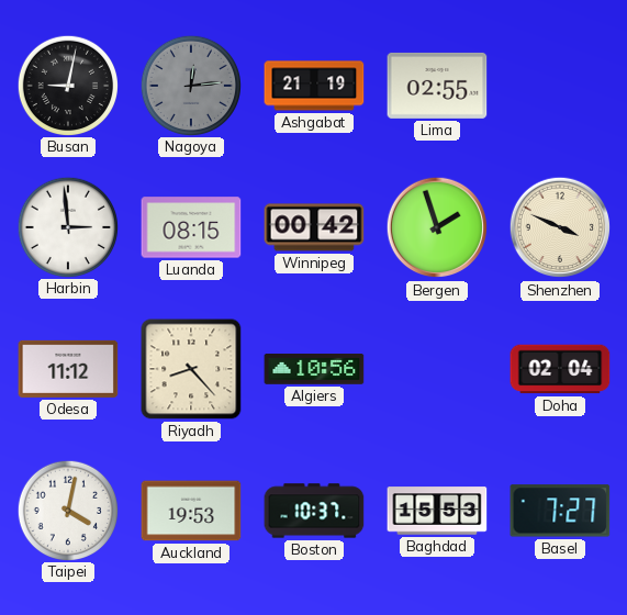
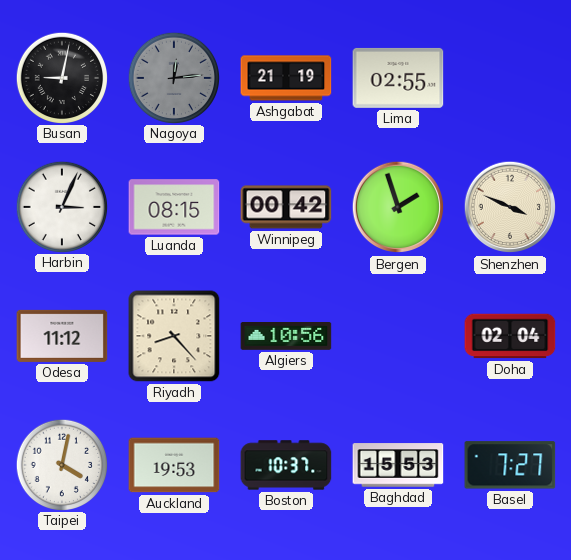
Harbin: 2:59 -> 3:04 (61, 206)
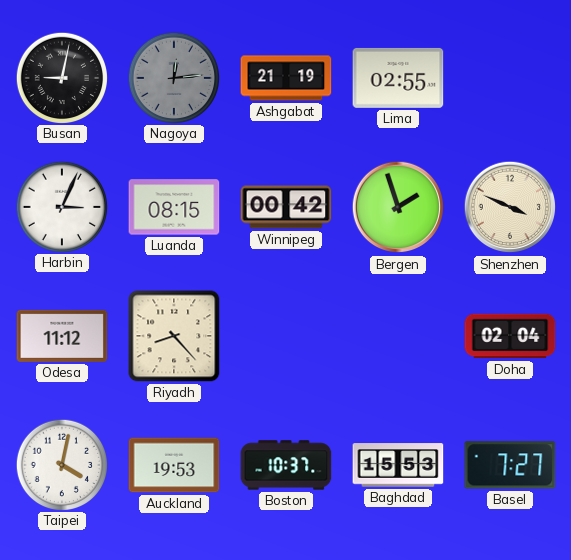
Algiers: 10:56 -> none (286, 337)
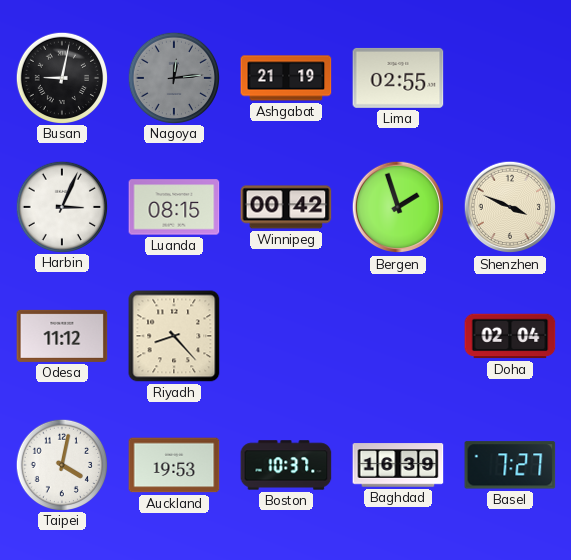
Baghdad: 15:53 -> 16:39 (398, 465)
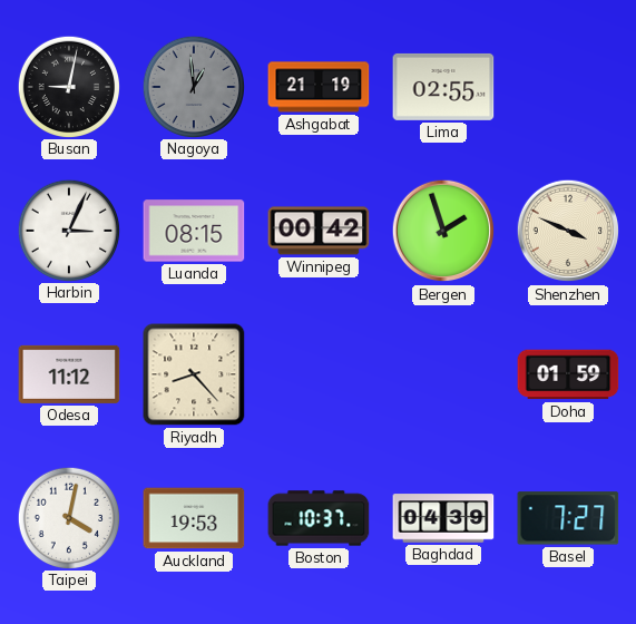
Nagoya: 12:14 -> 12:59 (193, 86)
Doha: 02:04 -> 01:59 (568, 374)
Baghdad: 16:39 -> 04:39 (443, 518)
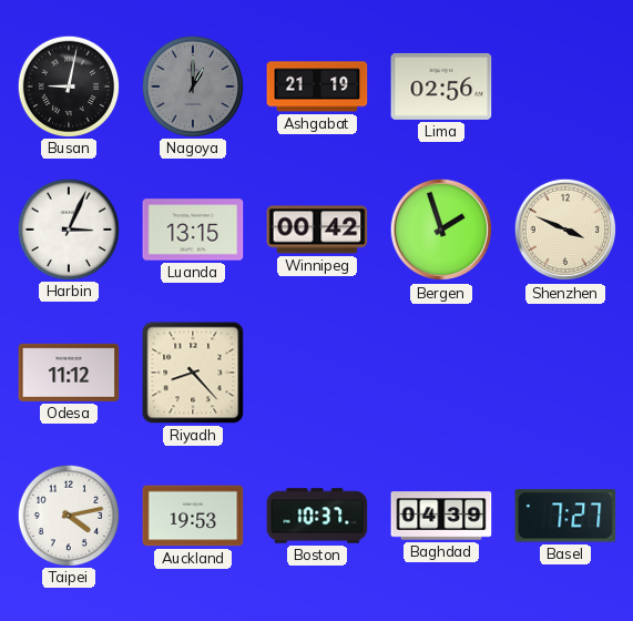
Nagoya: 12:59 -> 1:00 (192, 85)
Lima: 02:55 -> 02:56 (441, 86)
Luanda: 08:15 -> 13:15 (193, 230)
Doha: 01:59 -> none (568, 374)
Taipei: 4:02 -> 4:13 (68, 515)
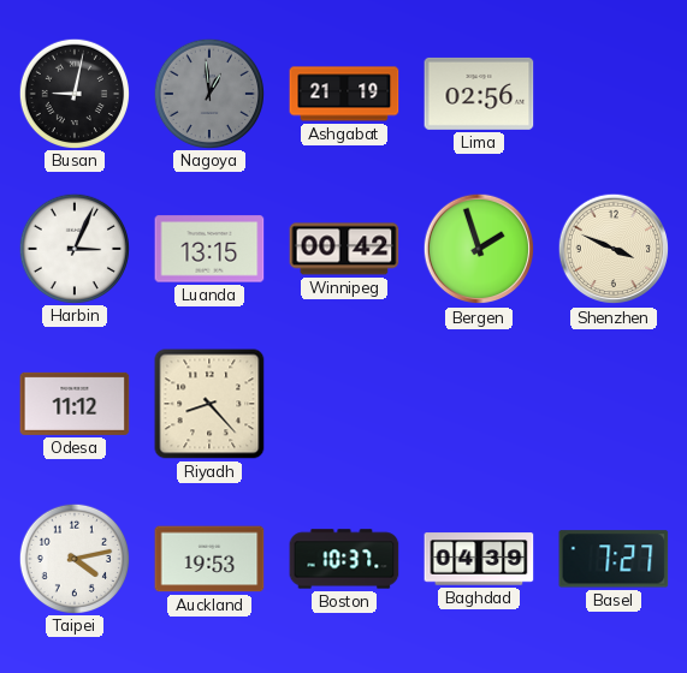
Nagoya: 1:00 -> 12:59 (208, 93)
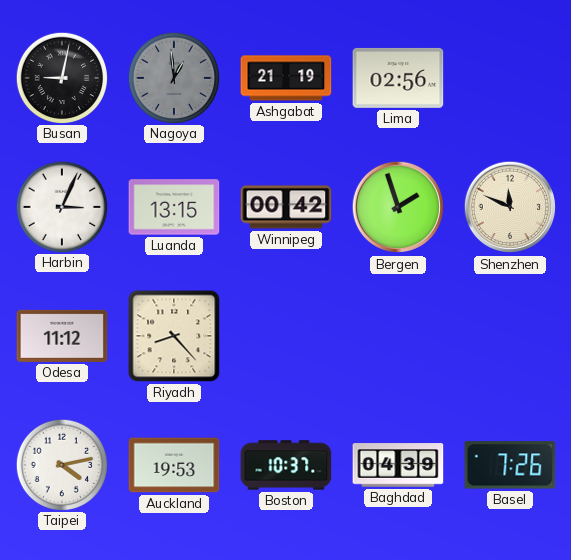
Shenzhen: 3:49 -> 11:49 (510, 207)
Basel: 7:27 -> 7:26 (510, 465)
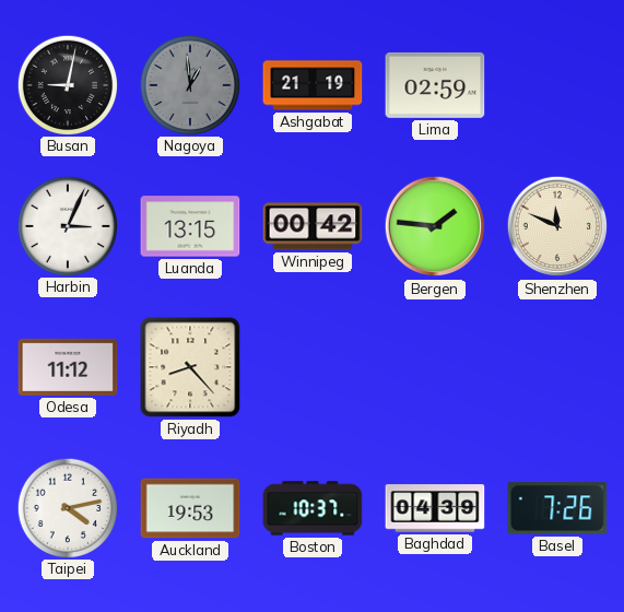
Lima: 02:56 -> 02:59 (435, 85)
Bergen: 1:57 -> 1:46 (435, 226)
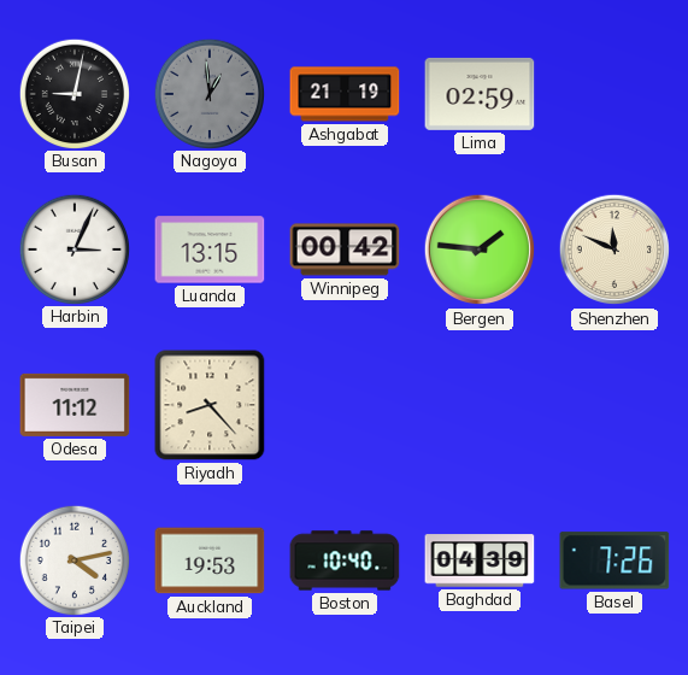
Boston: 10:37 -> 10:40 (345, 560)
